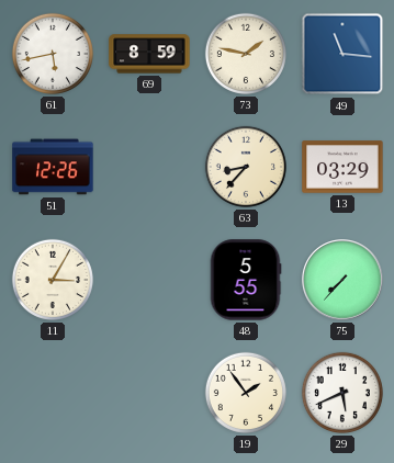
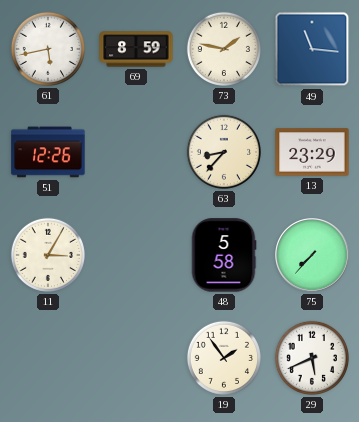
13: 03:29 -> 23:29 (312, 152)
48: 5:55 -> 5:58 (224, 255)
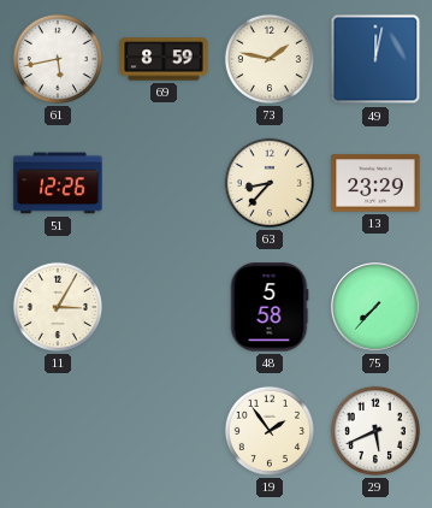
49: 11:16 -> 12:02 (375, 59)
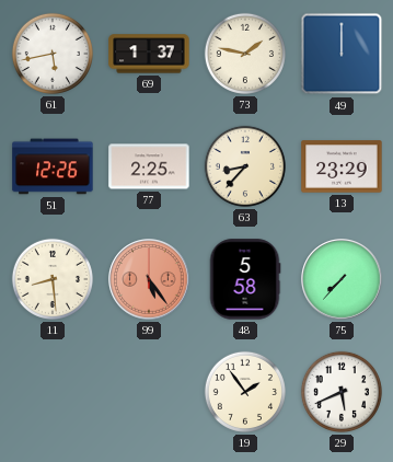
69: 8:59 -> 1:37 (149, 54)
49: 12:02 -> 12:00 (342, 54)
77: none -> 2:25 (149, 166)
11: 3:05 -> 8:29 (53, 279)
99: none -> 5:24 (149, 279)
